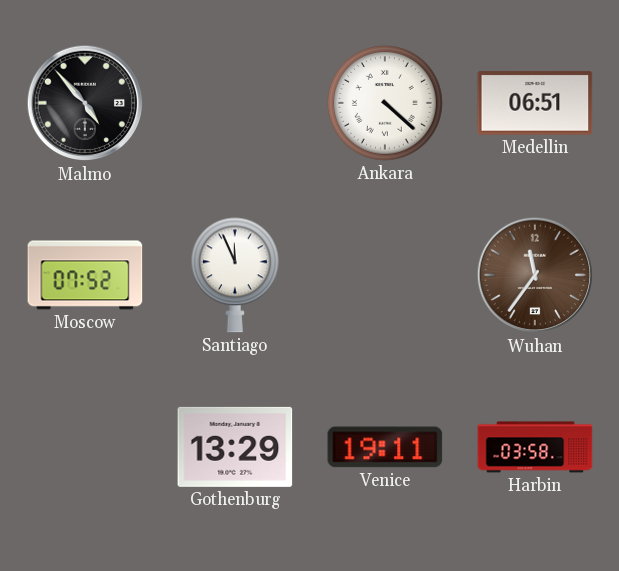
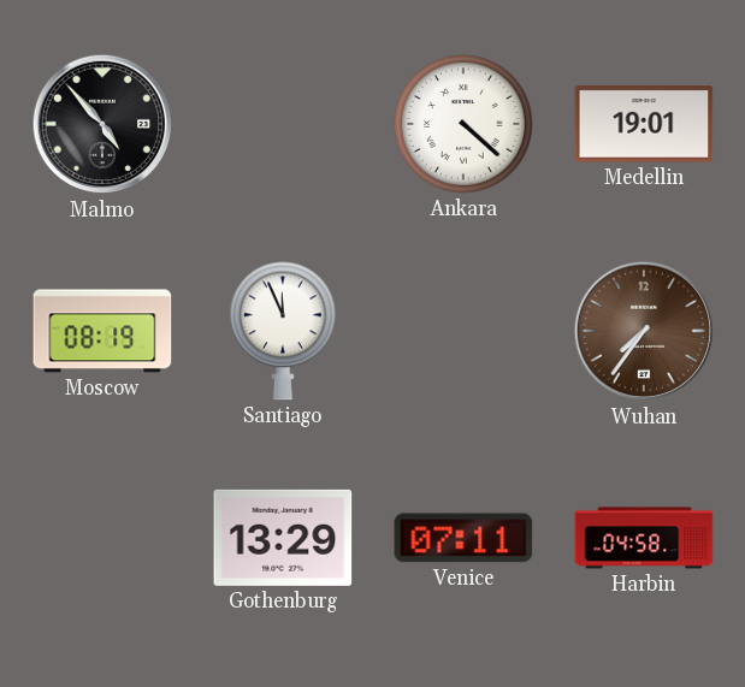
Medellin: 06:51 -> 19:01 (644, 124)
Moscow: 07:52 -> 08:19 (102, 331)
Wuhan: 11:36 -> 7:36 (644, 331)
Venice: 19:11 -> 07:11 (463, 538)
Harbin: 03:58 -> 04:58 (644, 538)
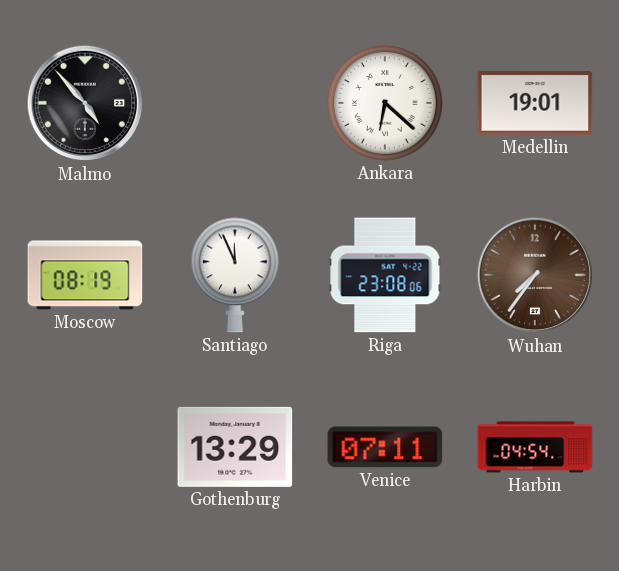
Ankara: 4:22 -> 6:22 (385, 103)
Riga: none -> 23:08 (385, 275)
Harbin: 04:58 -> 04:54 (535, 447)
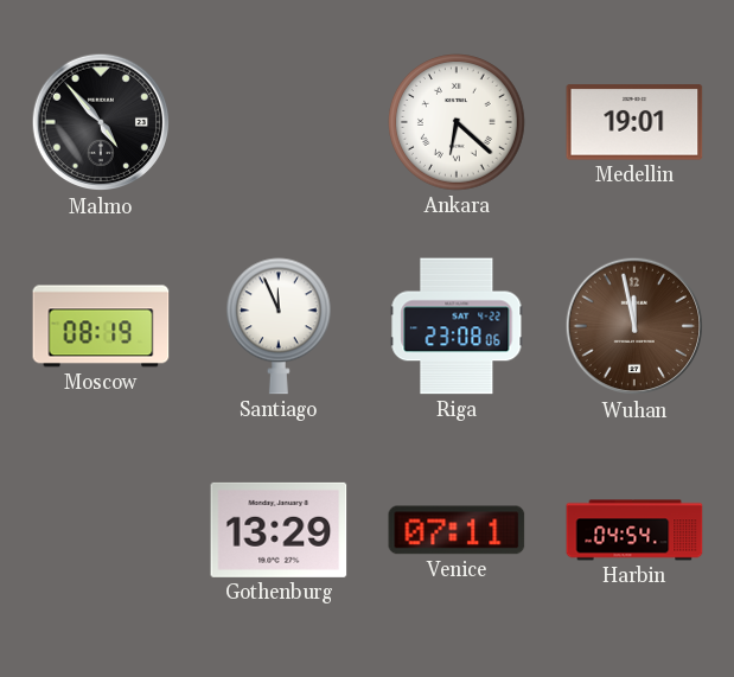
Wuhan: 7:36 -> 11:58 (634, 326)
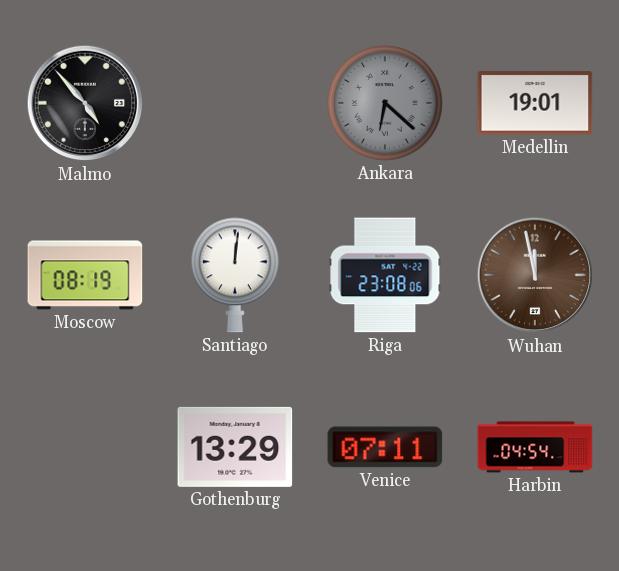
Ankara dial: white -> grey (385, 103)
Santiago: 11:56 -> 12:01 (236, 275)
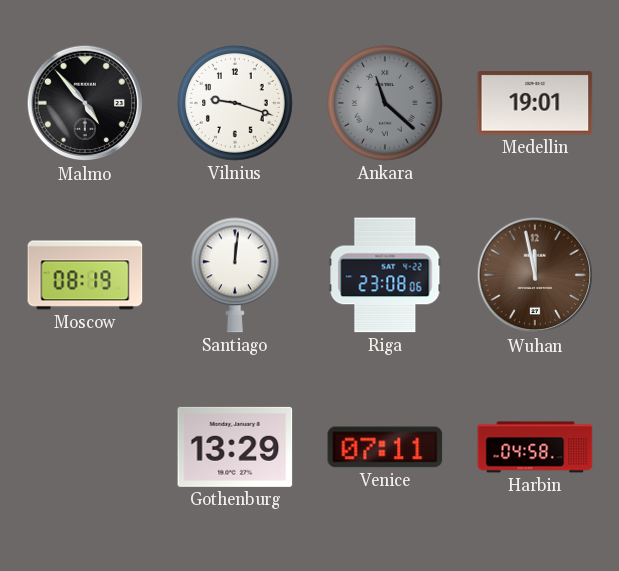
Vilnius: none -> 9:18 (235, 103)
Ankara: 6:22 -> 11:22 (385, 103)
Harbin: 04:54 -> 04:58 (535, 447)
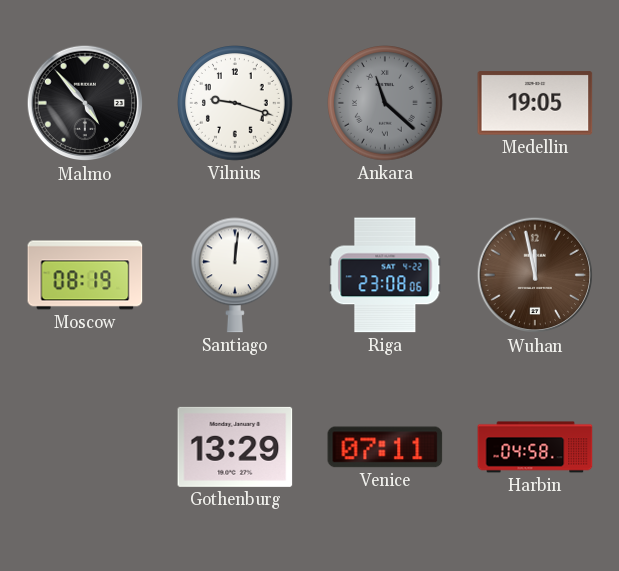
Medellin: 19:01 -> 19:05 (535, 103)
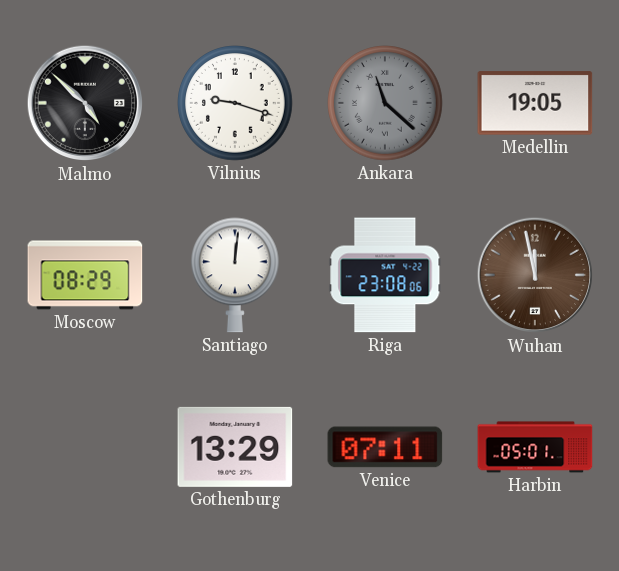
Malmo: 4:53 -> 4:52 (85, 103)
Moscow: 08:19 -> 08:29 (85, 275)
Harbin: 04:58 -> 05:01 (535, 447)
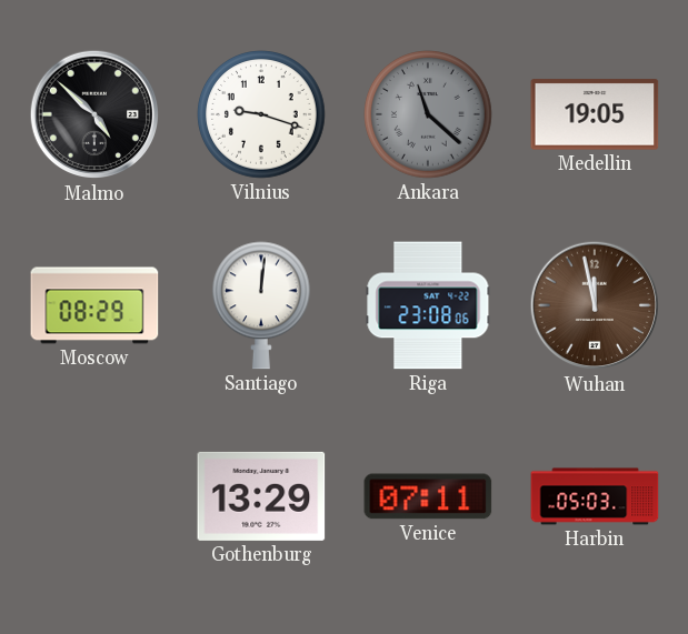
Harbin: 05:01 -> 05:03 (595, 496)
